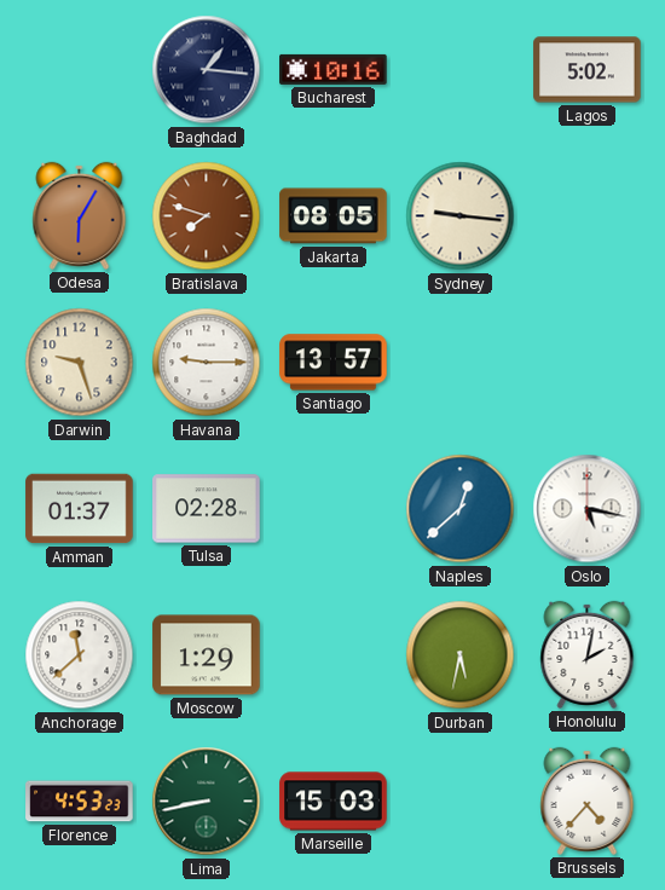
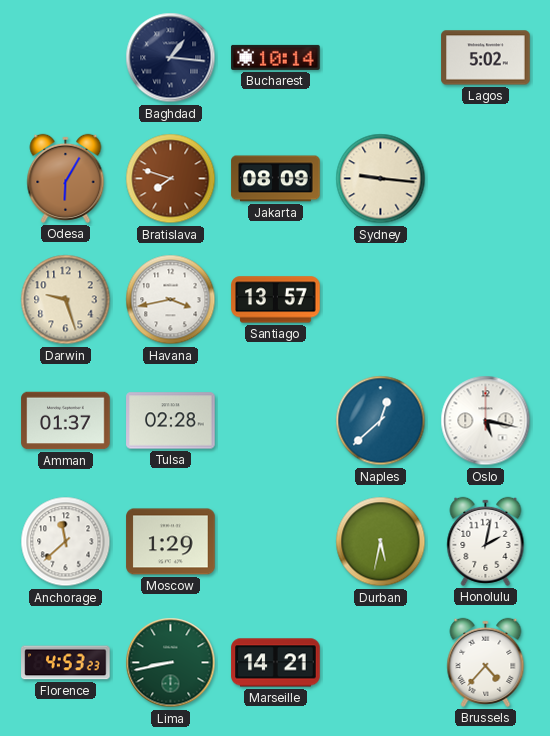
Bucharest: 10:16 -> 10:14 (276, 57)
Jakarta: 08:05 -> 08:09 (276, 179)
Havana: 9:15 -> 3:43 (171, 300)
Marseille: 15:03 -> 14:21 (276, 663)
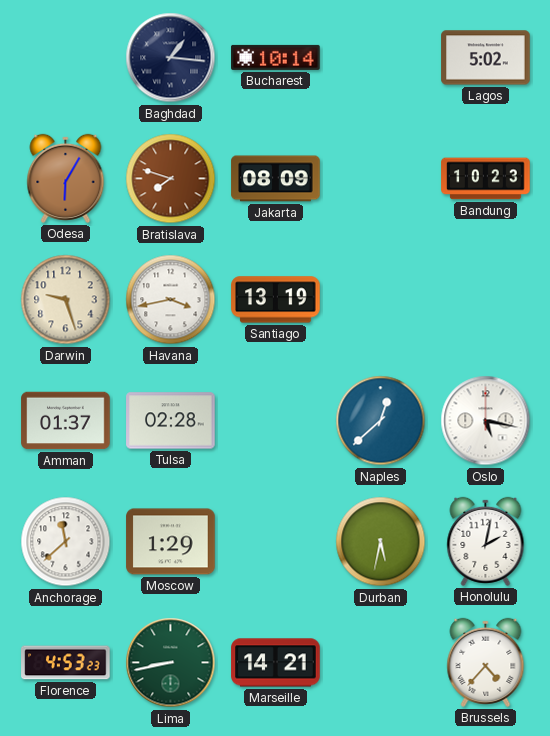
Sydney: 9:16 -> none (381, 179)
Bandung: none -> 10:23 (486, 179)
Santiago: 13:57 -> 13:19 (276, 300)
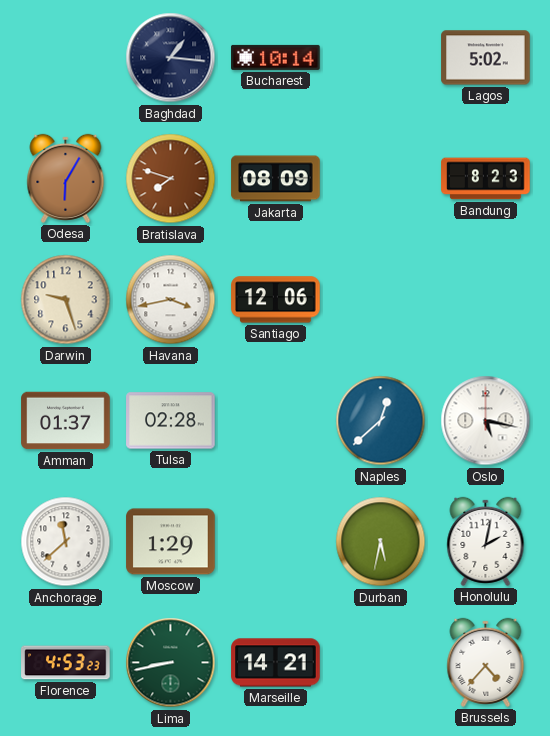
Bandung: 10:23 -> 8:23 (486, 179)
Santiago: 13:19 -> 12:06 (276, 300)
